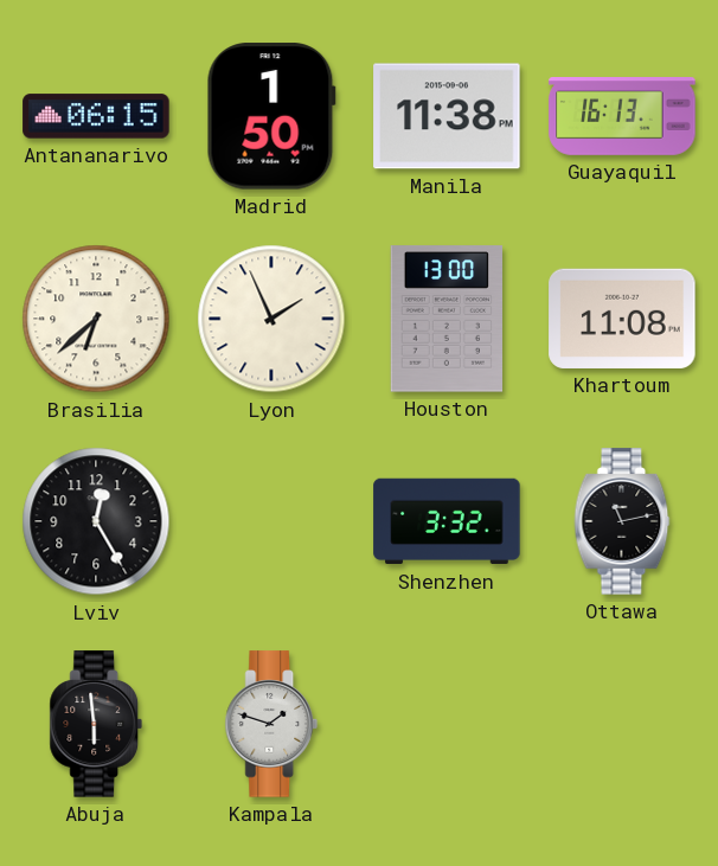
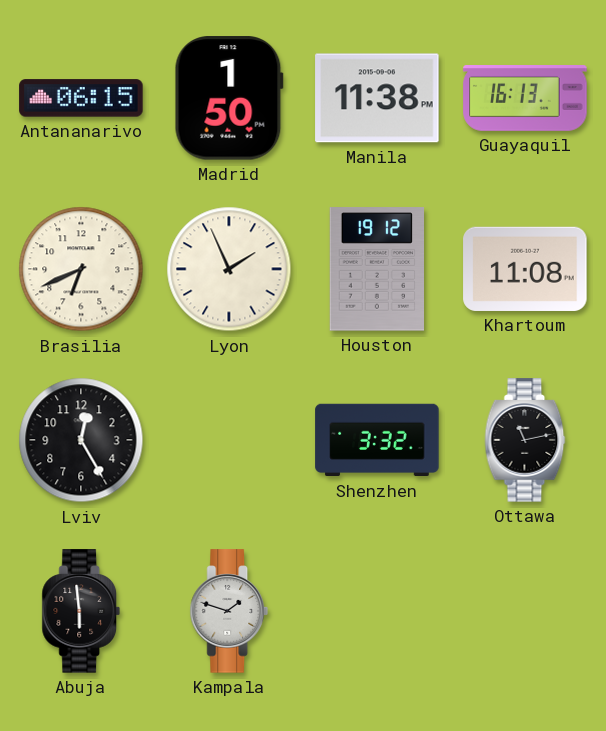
Brasilia: 6:38 -> 6:41 (81, 269)
Houston: 13:00 -> 19:12 (377, 269)
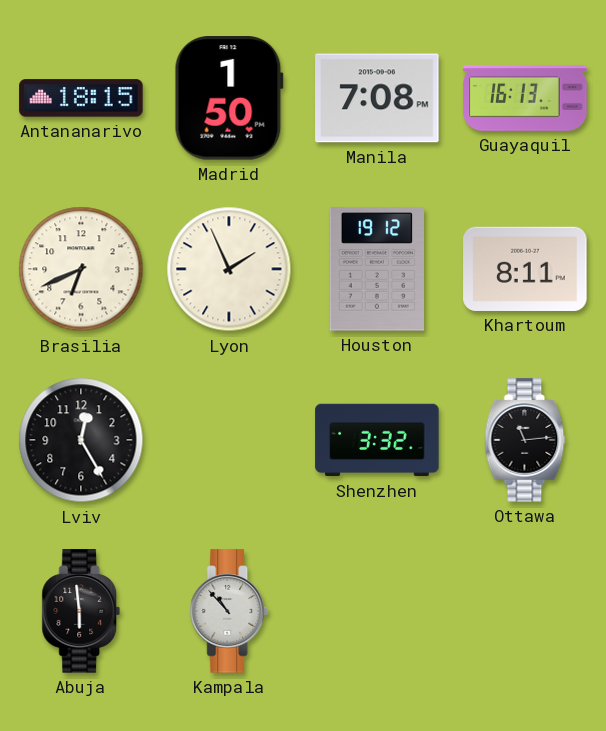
Antananarivo: 06:15 -> 18:15 (81, 98)
Manila: 11:38 -> 7:08 (377, 98)
Khartoum: 11:08 -> 8:11 (525, 269)
Ottawa: 11:13 -> 11:14 (525, 440)
Kampala: 1:48 -> 10:53 (229, 611)
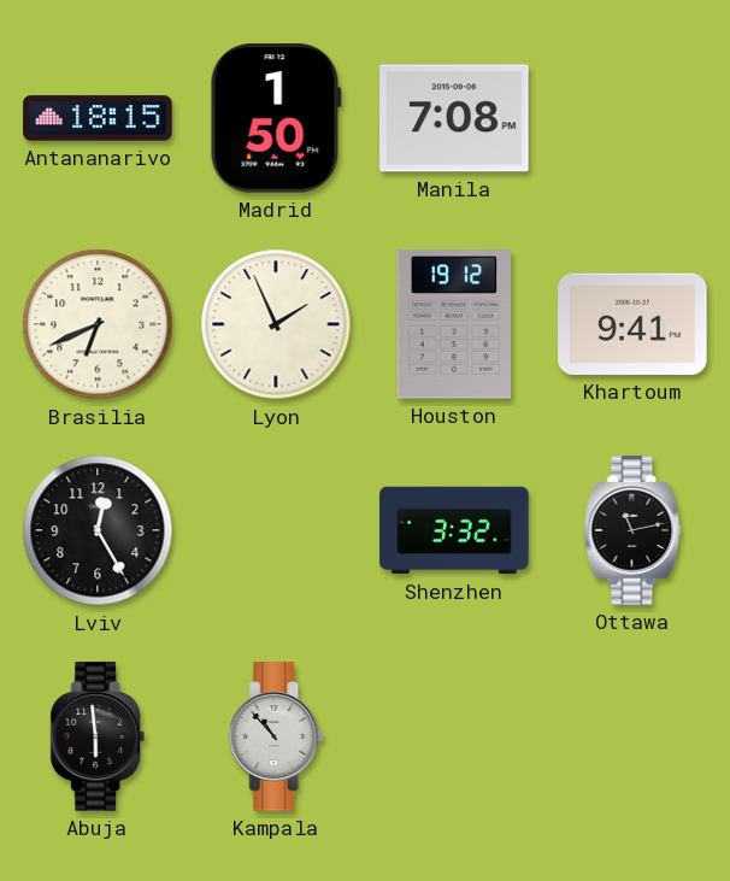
Guayaquil: 16:13 -> none (525, 99)
Khartoum: 8:11 -> 9:41 (632, 324)
Ottawa: 11:14 -> 11:13 (632, 530)
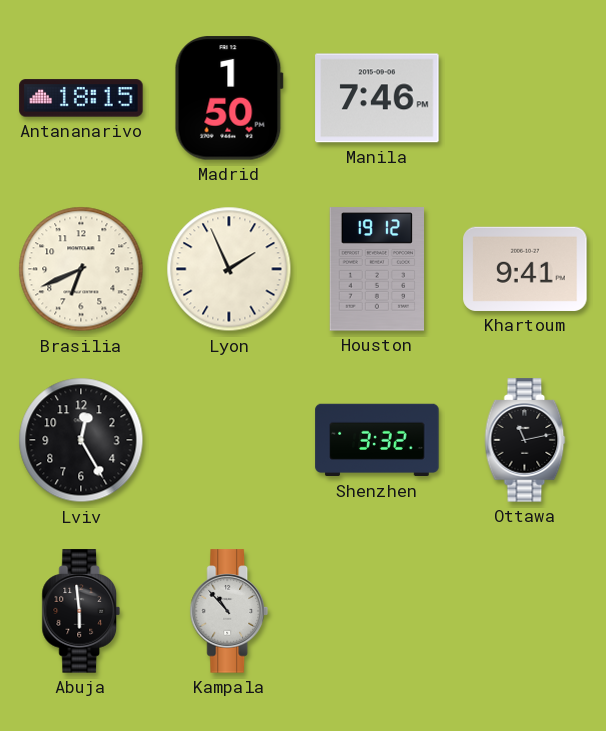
Manila: 7:08 -> 7:46 (377, 98)
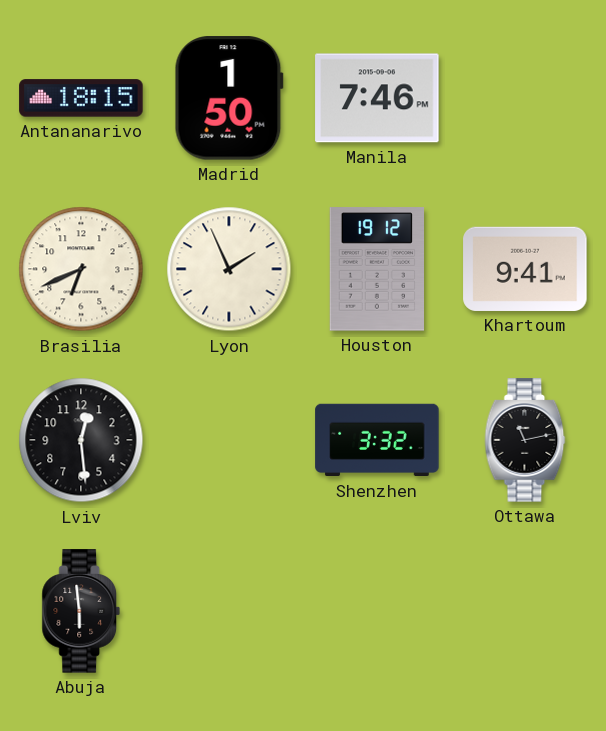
Lviv: 12:25 -> 12:29 (81, 440)
Kampala: 10:53 -> none (229, 611)
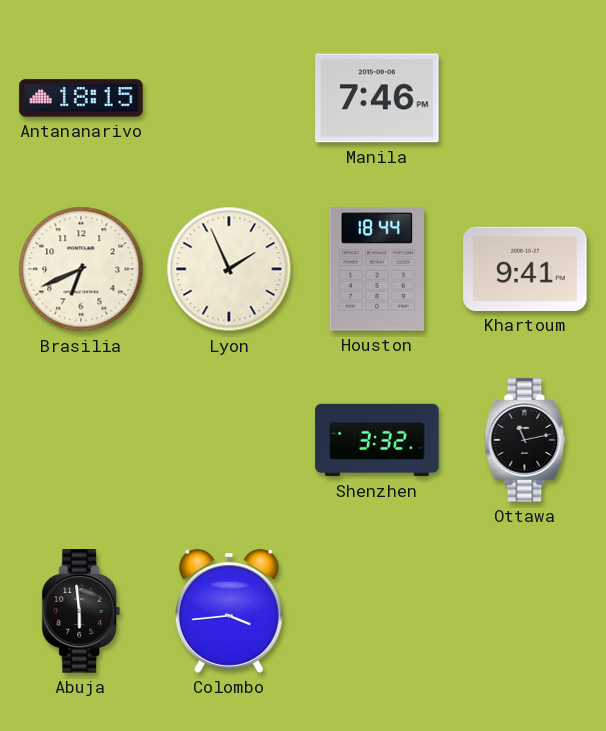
Madrid: 1:50 -> none (229, 98)
Houston: 19:12 -> 18:44 (377, 269)
Lviv: 12:29 -> none (81, 440)
Colombo: none -> 3:44 (229, 612)
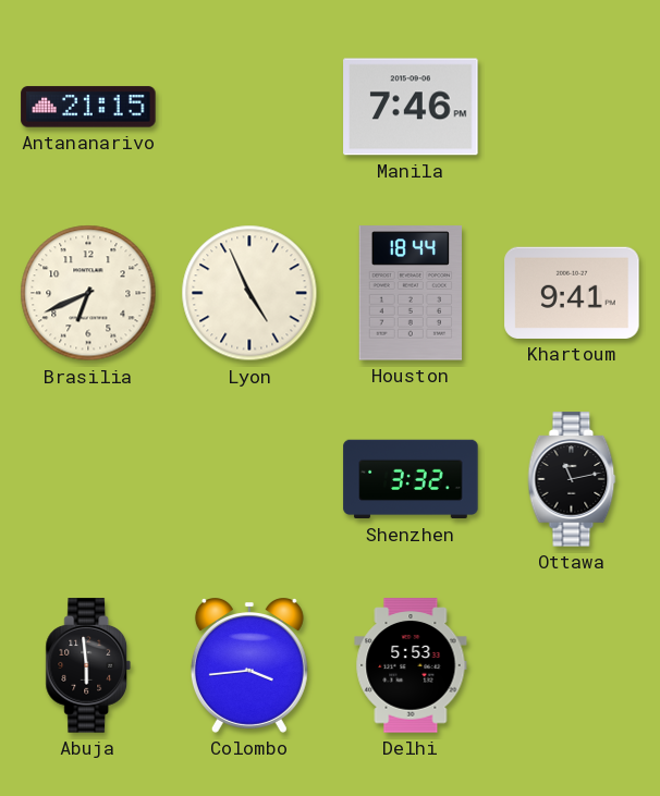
Antananarivo: 18:15 -> 21:15 (88, 107)
Lyon: 1:56 -> 4:56 (249, 293)
Delhi: none -> 5:53 (411, 665)
